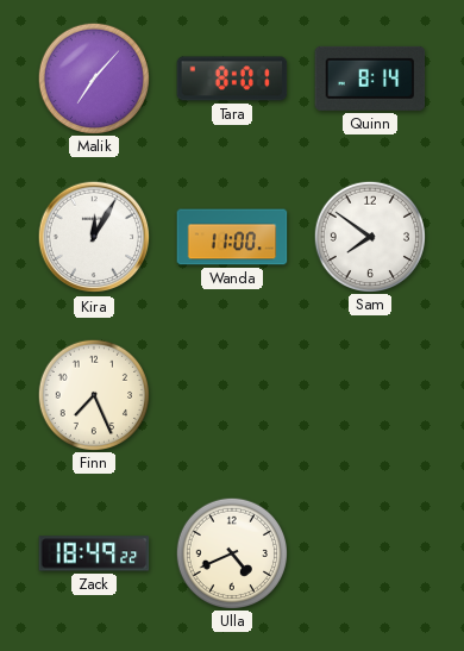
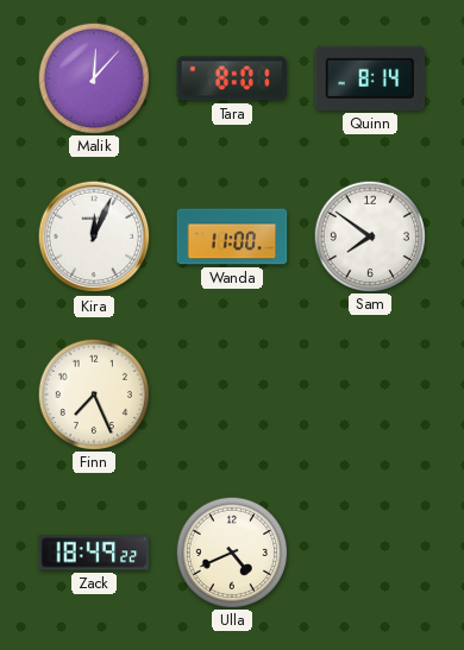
Malik: 7:07 -> 12:07 (93, 77)
Kira: 12:05 -> 12:04 (94, 236)
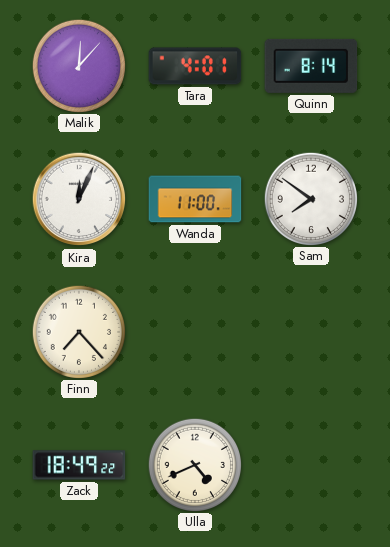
Tara: 8:01 -> 4:01 (195, 66)
Finn: 7:26 -> 7:23 (78, 331)
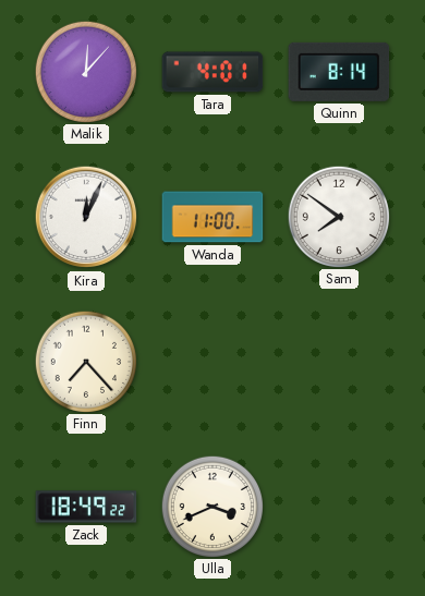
Ulla: 4:41 -> 3:41 (211, 506)
